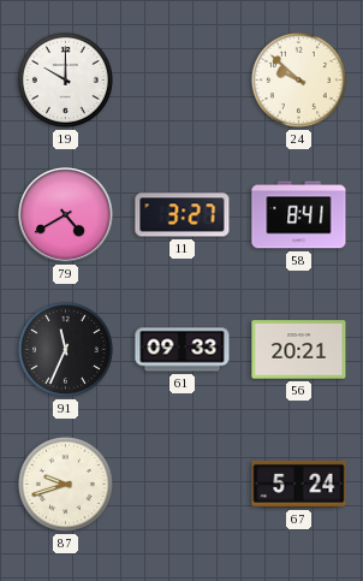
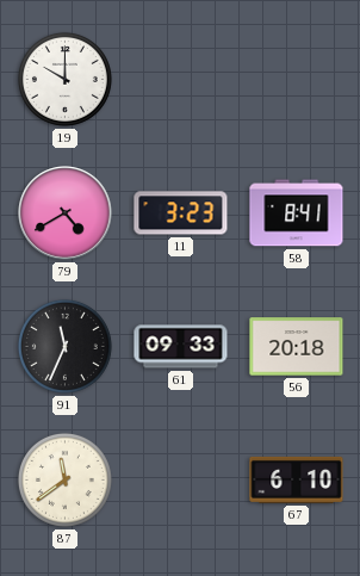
24: 9:52 -> none (298, 79)
11: 3:27 -> 3:23 (181, 213)
56: 20:21 -> 20:18 (297, 347)
87: 9:42 -> 11:39 (64, 479)
67: 5:24 -> 6:10 (297, 479)
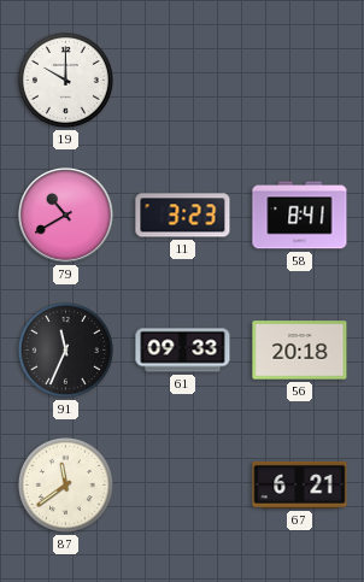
79: 4:40 -> 10:40 (66, 216)
67: 6:10 -> 6:21 (300, 484)
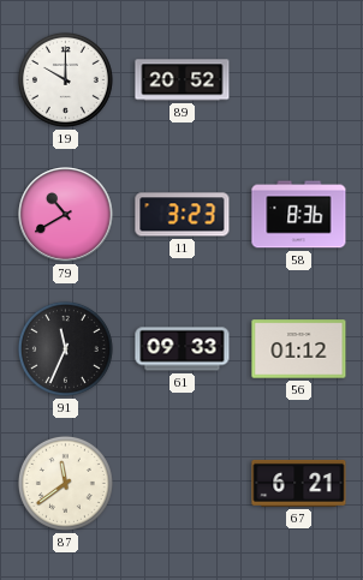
89: none -> 20:52 (183, 80)
58: 8:41 -> 8:36 (299, 215)
56: 20:18 -> 01:12 (299, 349)
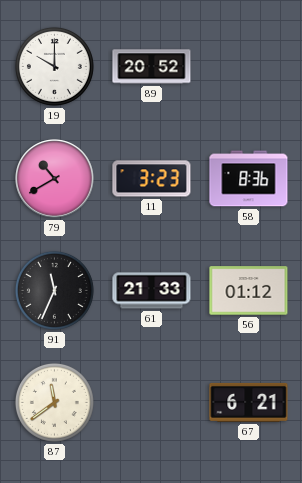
61: 09:33 -> 21:33 (152, 291)
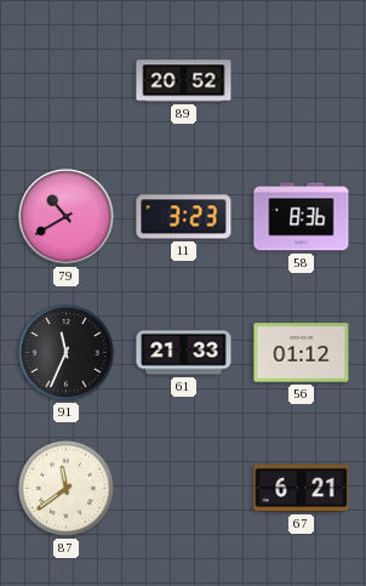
19: 10:00 -> none (54, 66)
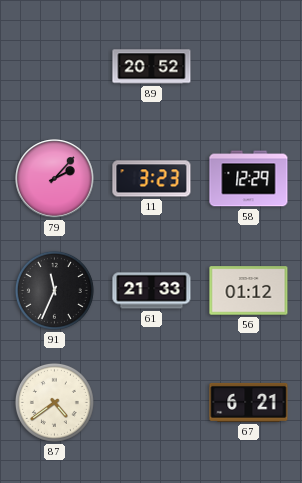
79: 10:40 -> 2:07 (55, 179)
58: 8:36 -> 12:29 (249, 179)
87: 11:39 -> 4:39 (54, 402)
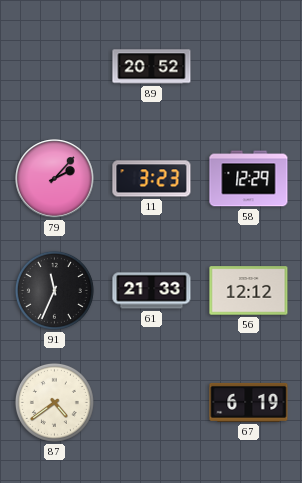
56: 01:12 -> 12:12 (249, 291)
67: 6:21 -> 6:19 (249, 402)
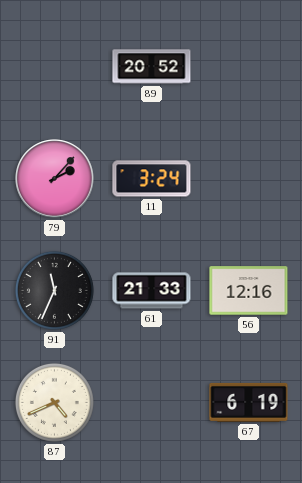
11: 3:23 -> 3:24 (152, 179)
58: 12:29 -> none (249, 179)
56: 12:12 -> 12:16 (249, 291)
87: 4:39 -> 4:41 (54, 402)
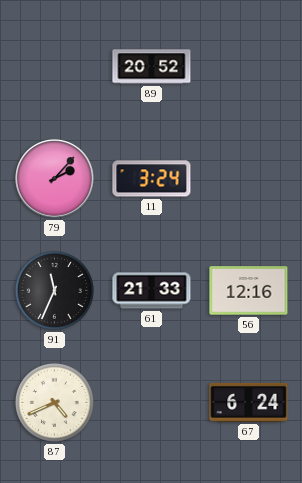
67: 6:19 -> 6:24 (249, 402)
